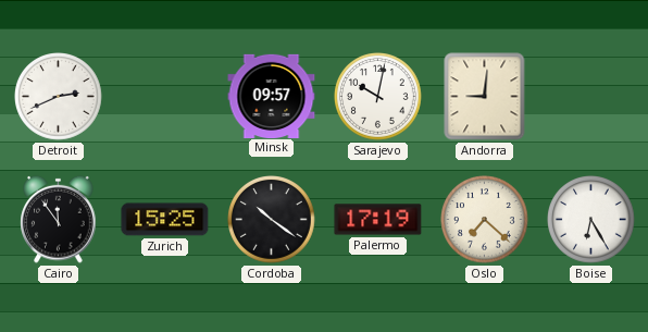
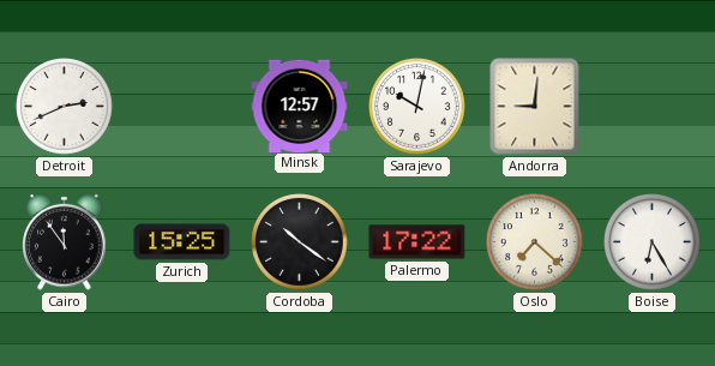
Minsk: 09:57 -> 12:57 (300, 106)
Palermo: 17:19 -> 17:22 (417, 242)
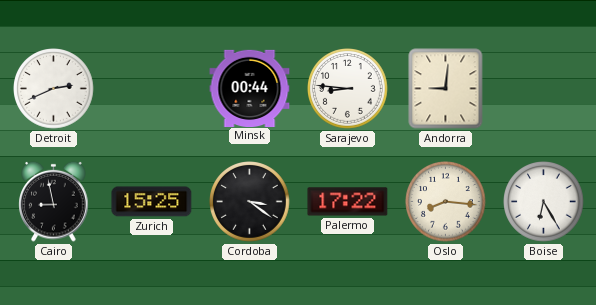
Minsk: 12:57 -> 00:44 (250, 88)
Sarajevo: 10:02 -> 8:46 (348, 89)
Cairo: 11:54 -> 8:58 (54, 201)
Cordoba: 10:21 -> 3:21 (250, 202)
Oslo: 7:22 -> 8:16 (446, 202)
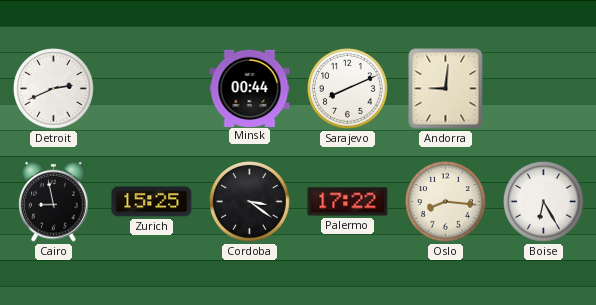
Sarajevo: 8:46 -> 8:11 (348, 89)
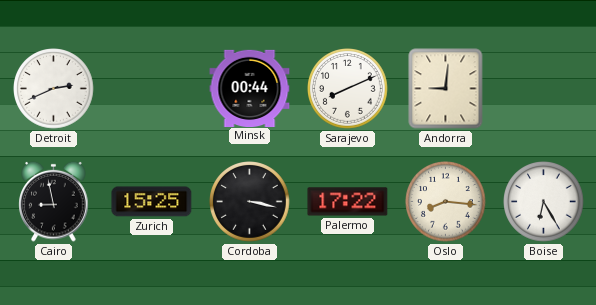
Cordoba: 3:21 -> 3:17 (250, 202)
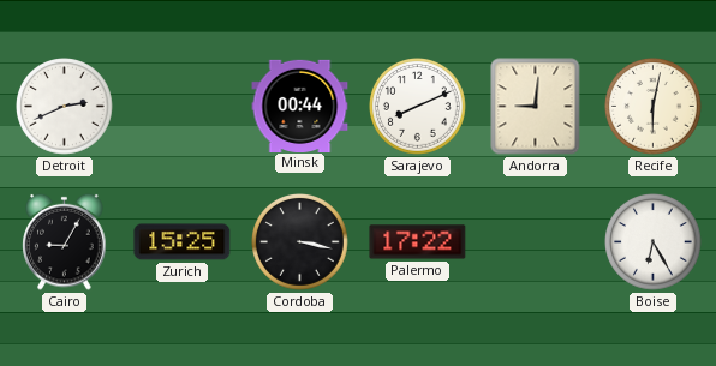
Recife: none -> 6:02 (654, 107)
Cairo: 8:58 -> 9:05 (65, 241)
Oslo: 8:16 -> none (446, 202)
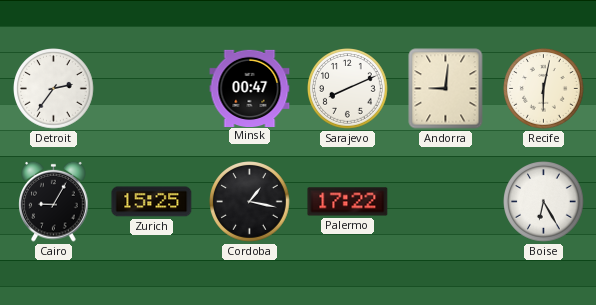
Detroit: 2:41 -> 2:36 (54, 89)
Minsk: 00:44 -> 00:47 (250, 88)
Cordoba: 3:17 -> 1:17 (250, 202)
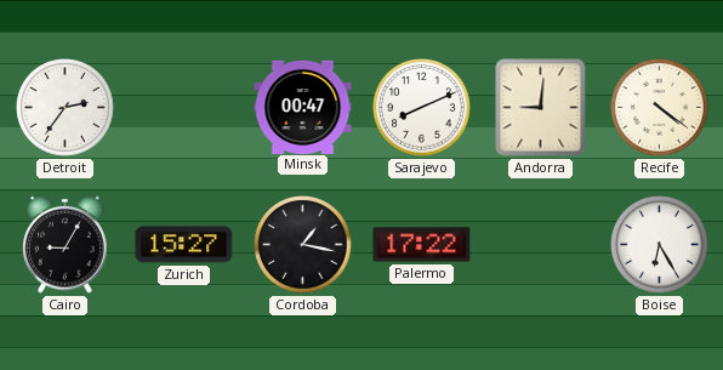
Recife: 6:02 -> 4:21 (660, 108)
Zurich: 15:25 -> 15:27 (184, 245)
